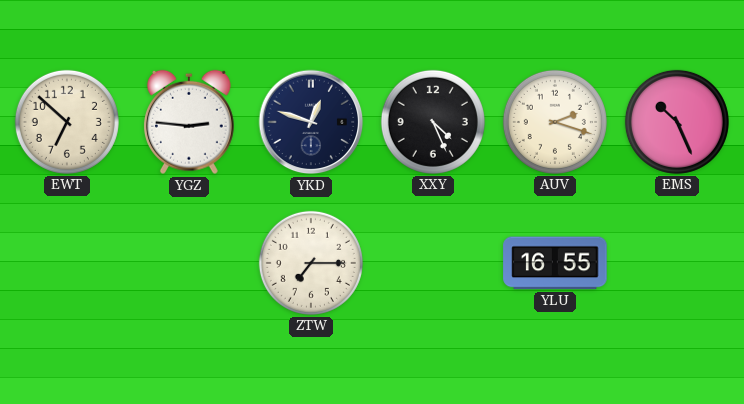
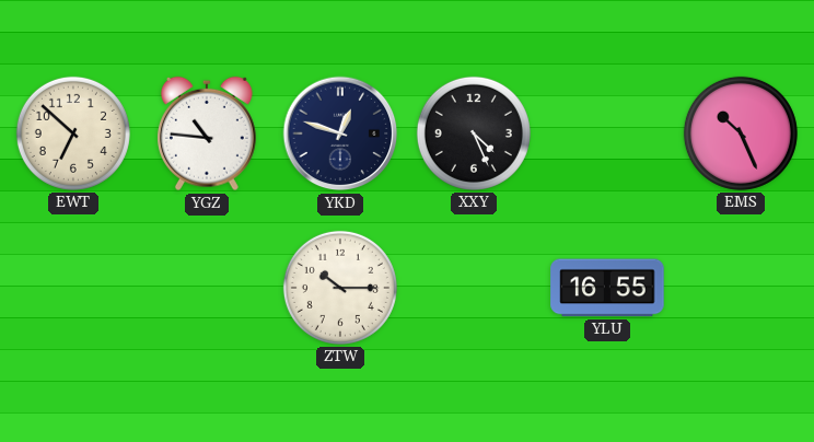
YGZ: 2:46 -> 10:46 (207, 133)
AUV: 2:18 -> none (555, 122)
ZTW: 7:15 -> 10:15 (340, 288)
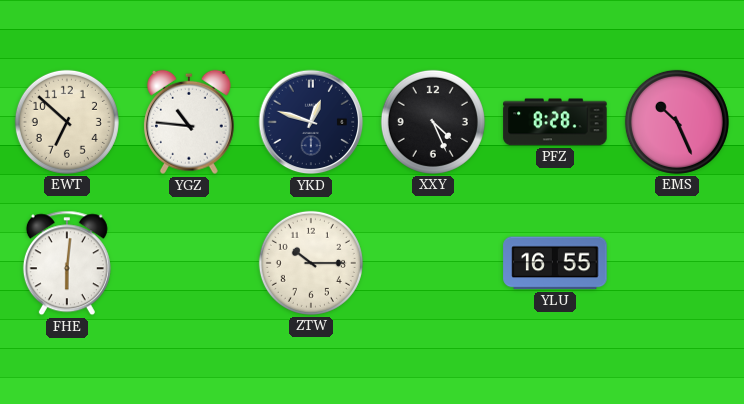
PFZ: none -> 8:28 (555, 122)
FHE: none -> 6:01 (67, 263)
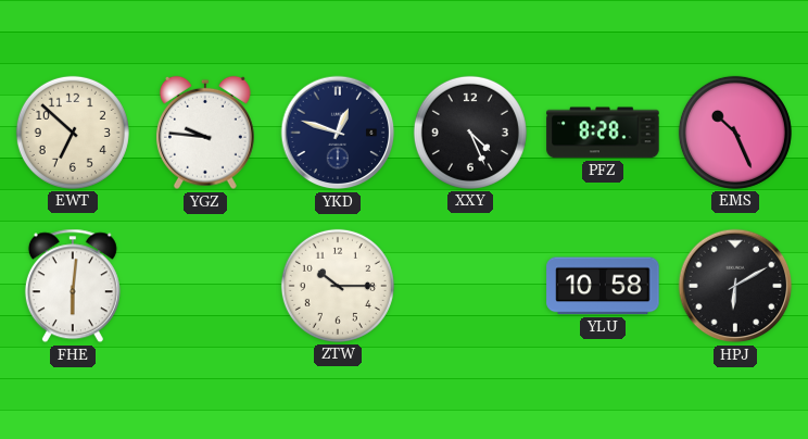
YGZ: 10:46 -> 9:46 (205, 133)
YLU: 16:55 -> 10:58 (603, 286)
HPJ: none -> 6:10 (735, 286)
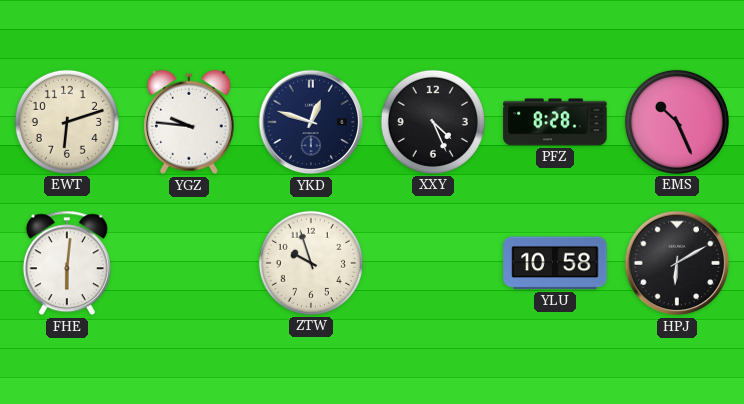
EWT: 6:52 -> 6:12 (67, 122)
ZTW: 10:15 -> 9:57 (311, 263)
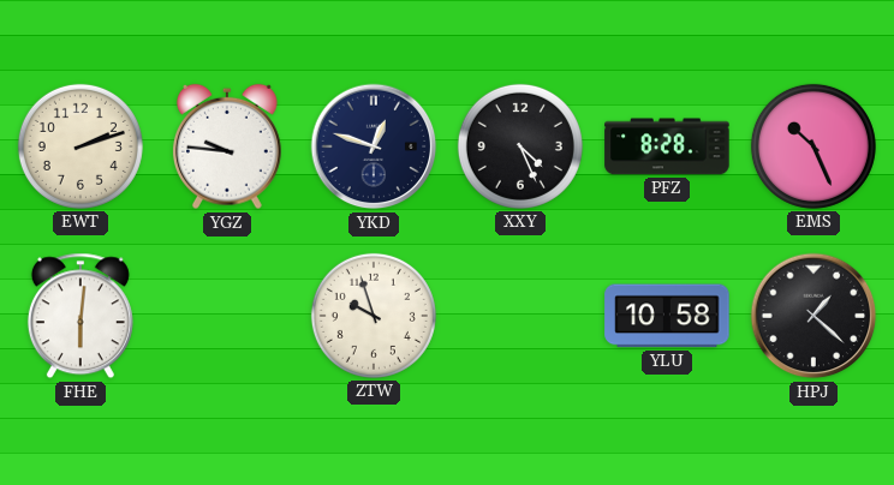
EWT: 6:12 -> 2:12 (81, 146)
HPJ: 6:10 -> 1:22 (813, 316)
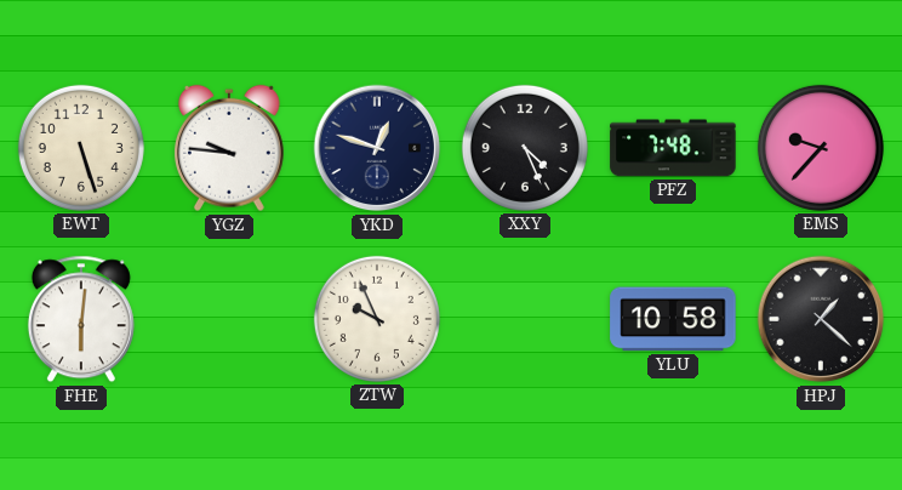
EWT: 2:12 -> 5:27 (81, 148)
PFZ: 8:28 -> 7:48 (673, 148)
EMS: 10:26 -> 9:37 (821, 148)
ZTW: 9:57 -> 9:56 (377, 319)
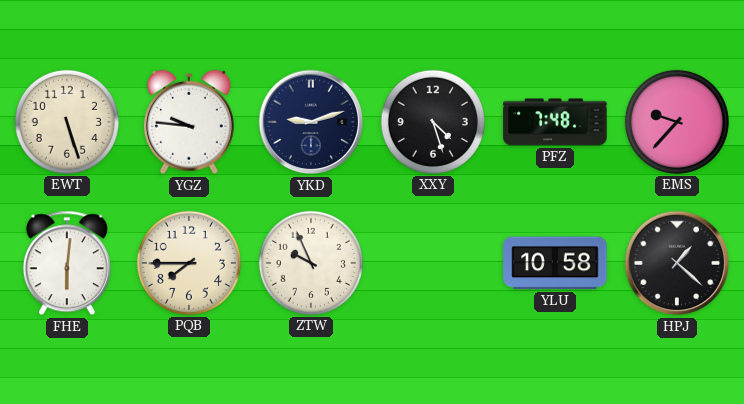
YKD: 12:48 -> 9:12 (311, 122)
XXY: 4:26 -> 4:27 (433, 122)
PQB: none -> 7:45 (189, 263)
